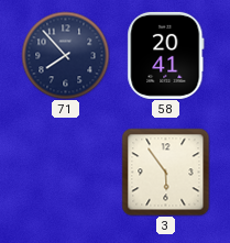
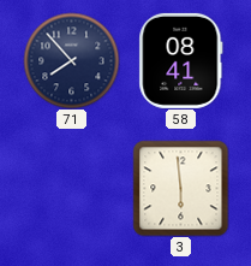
58: 20:41 -> 08:41 (181, 60)
3: 5:54 -> 5:59 (180, 188)
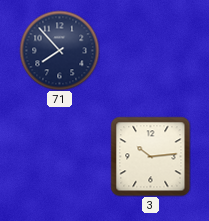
58: 08:41 -> none (181, 60)
3: 5:59 -> 10:14 (150, 156)
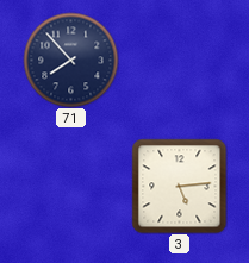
3: 10:14 -> 5:14 (179, 186)
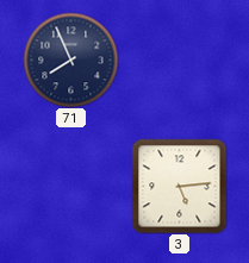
71: 7:53 -> 7:56 (70, 60)
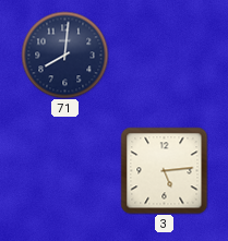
71: 7:56 -> 8:01 (64, 55)
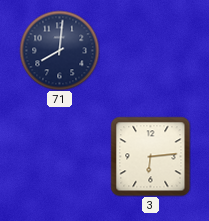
3: 5:14 -> 6:14 (150, 156)
